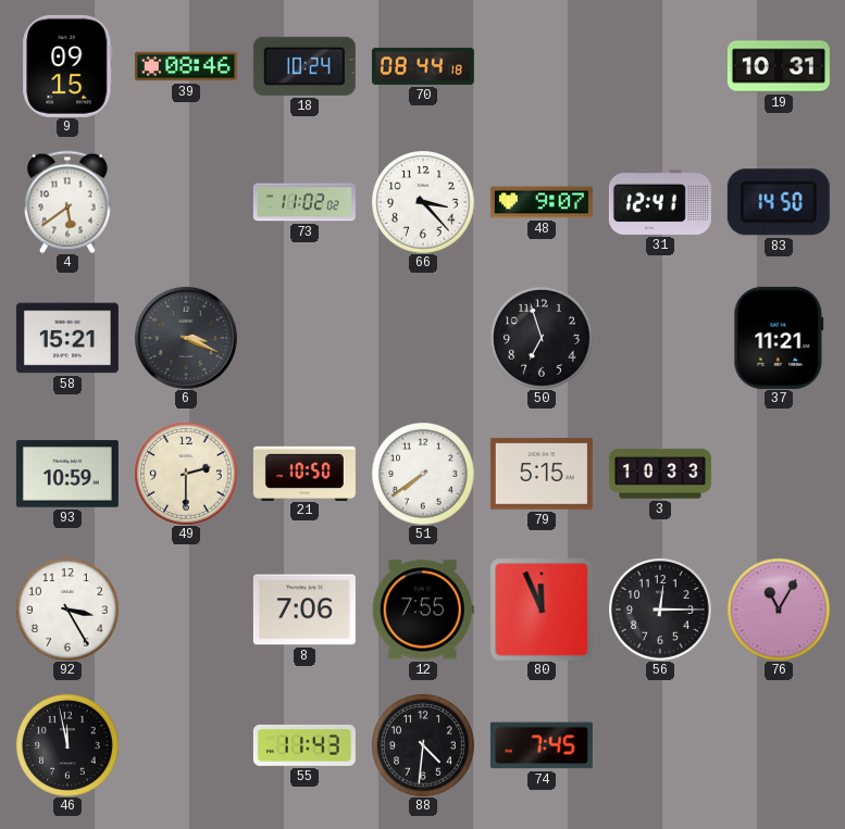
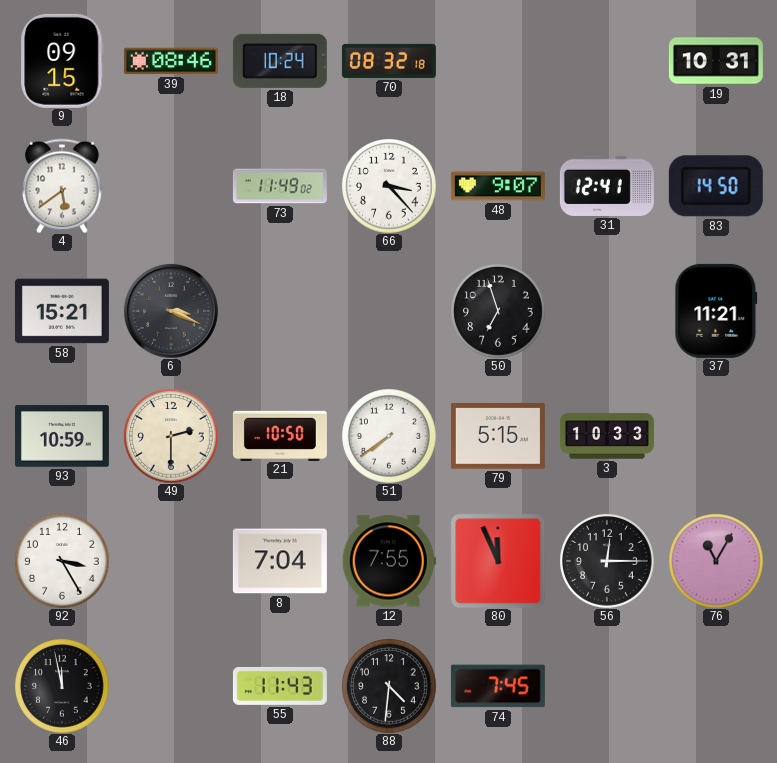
70: 08:44 -> 08:32 (389, 61)
73: 11:02 -> 11:49 (280, 186)
8: 7:06 -> 7:04 (280, 561)
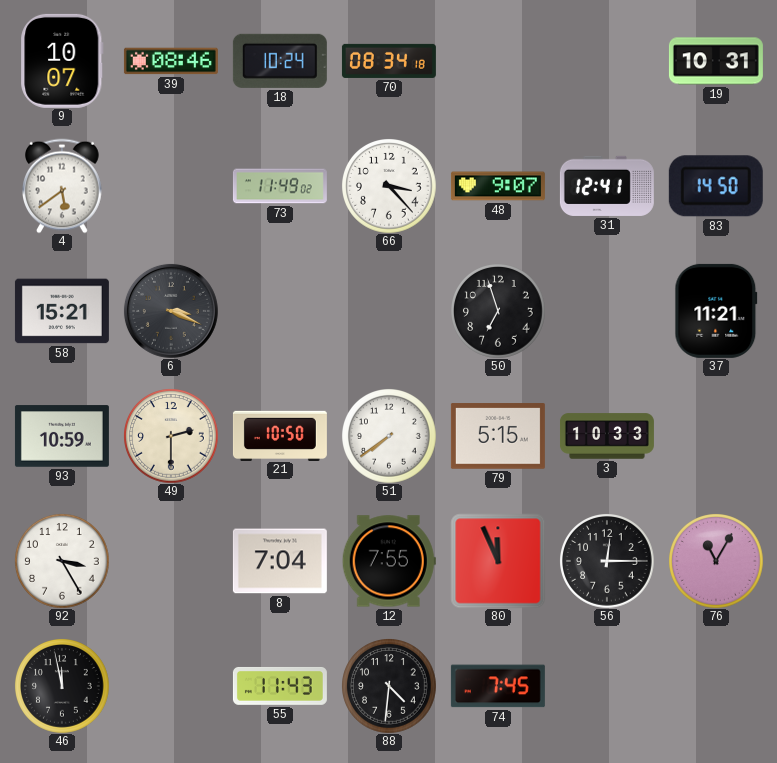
9: 09:15 -> 10:07 (62, 61)
70: 08:32 -> 08:34 (389, 61)
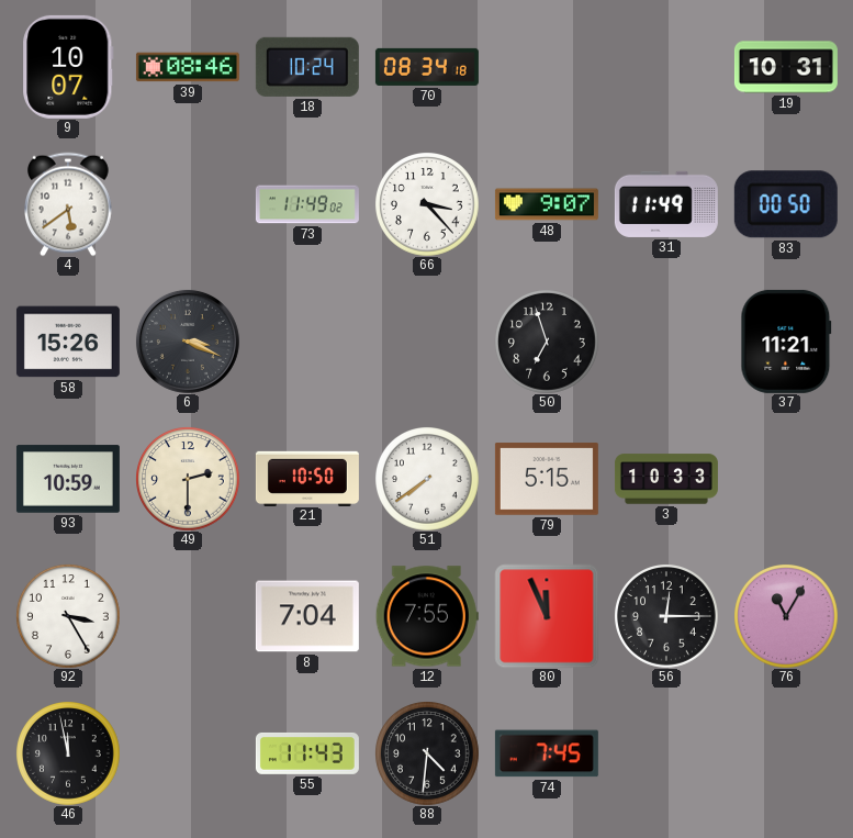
31: 12:41 -> 11:49 (666, 204)
83: 14:50 -> 00:50 (786, 204)
58: 15:21 -> 15:26 (68, 342)
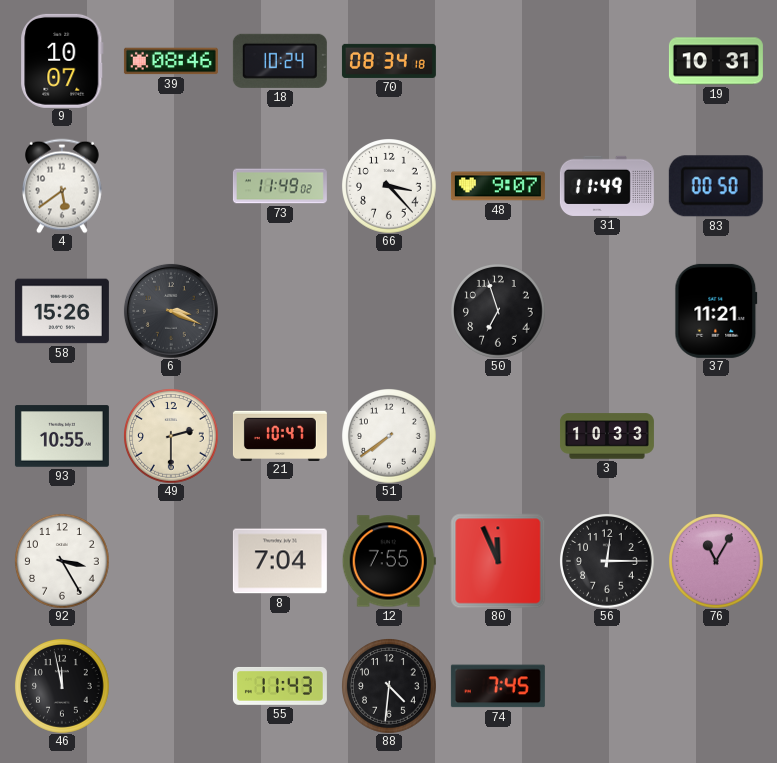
93: 10:59 -> 10:55 (62, 436)
21: 10:50 -> 10:47 (280, 435)
79: 5:15 -> none (547, 479)
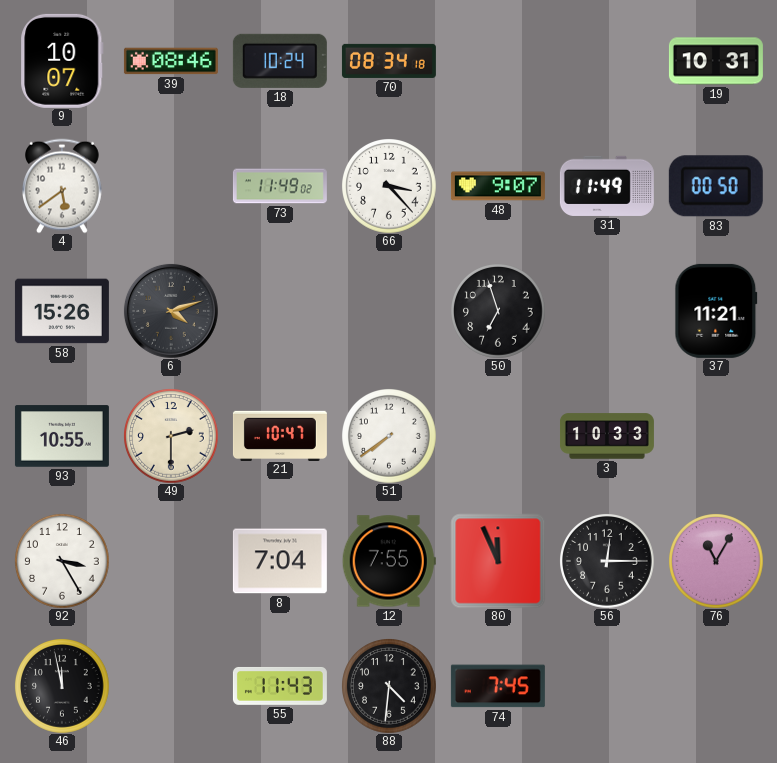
6: 3:19 -> 4:12 (171, 311)
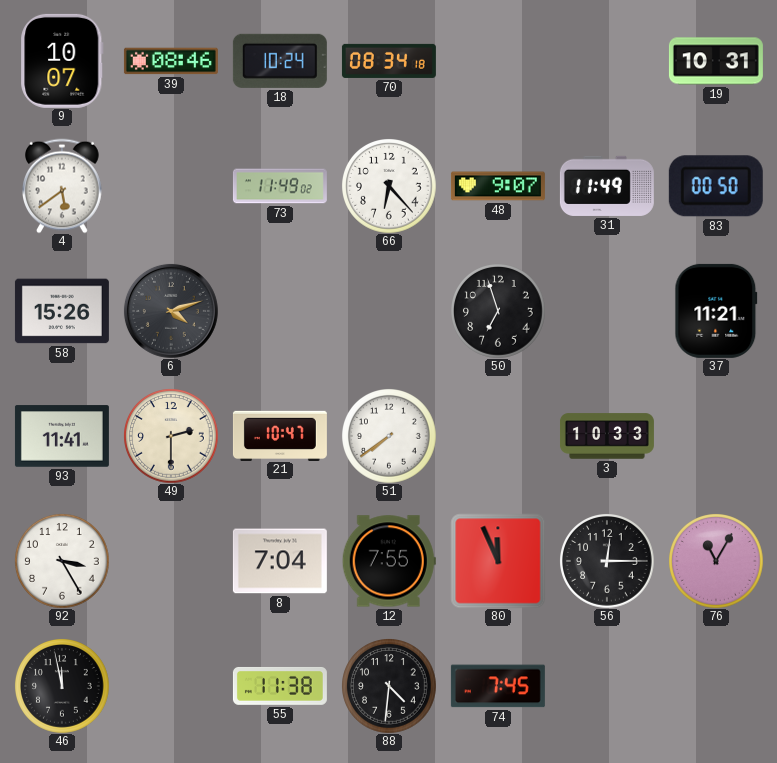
66: 3:23 -> 6:23 (389, 186)
93: 10:55 -> 11:41 (62, 436)
55: 11:43 -> 11:38 (280, 686)
